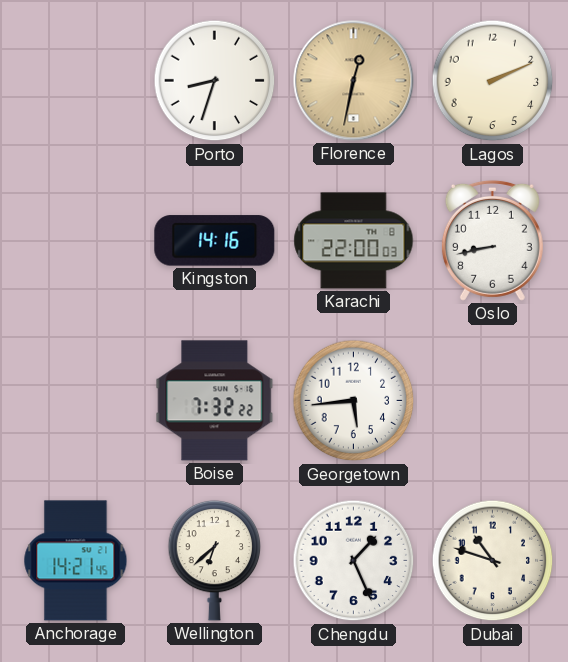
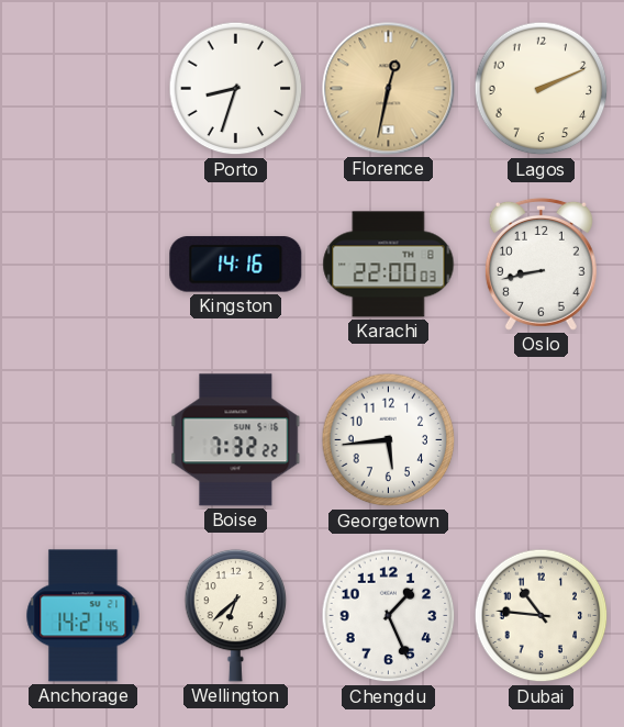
Dubai: 10:48 -> 10:46 (542, 616)
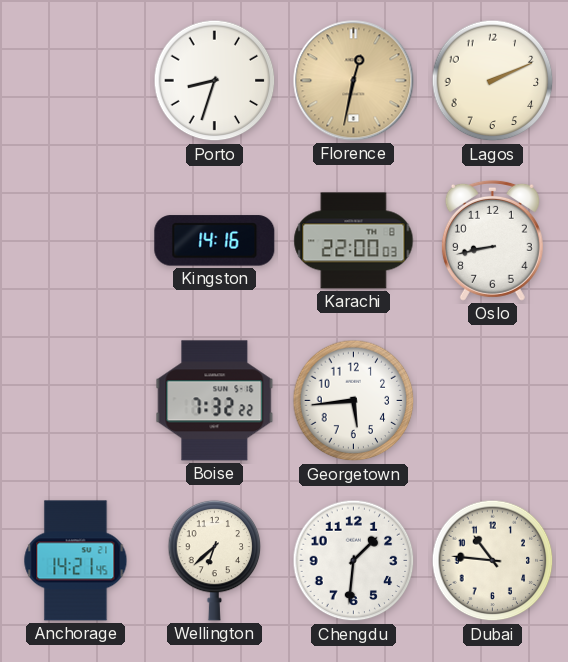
Chengdu: 1:26 -> 1:31 (354, 561)
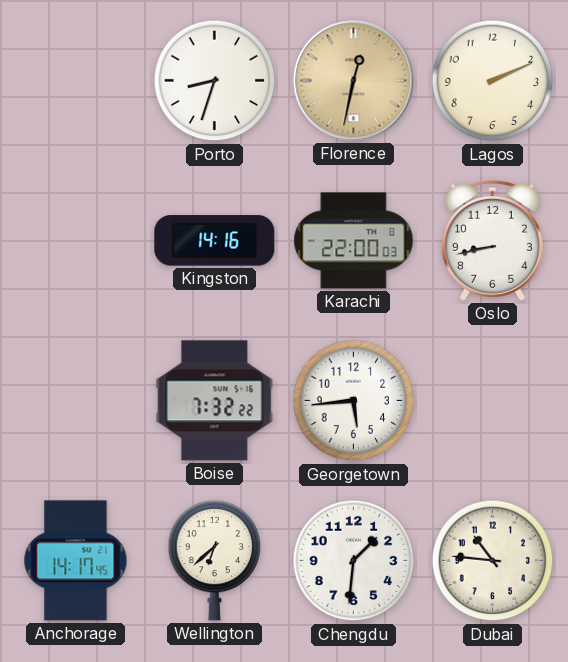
Anchorage: 14:21 -> 14:17 (76, 561)
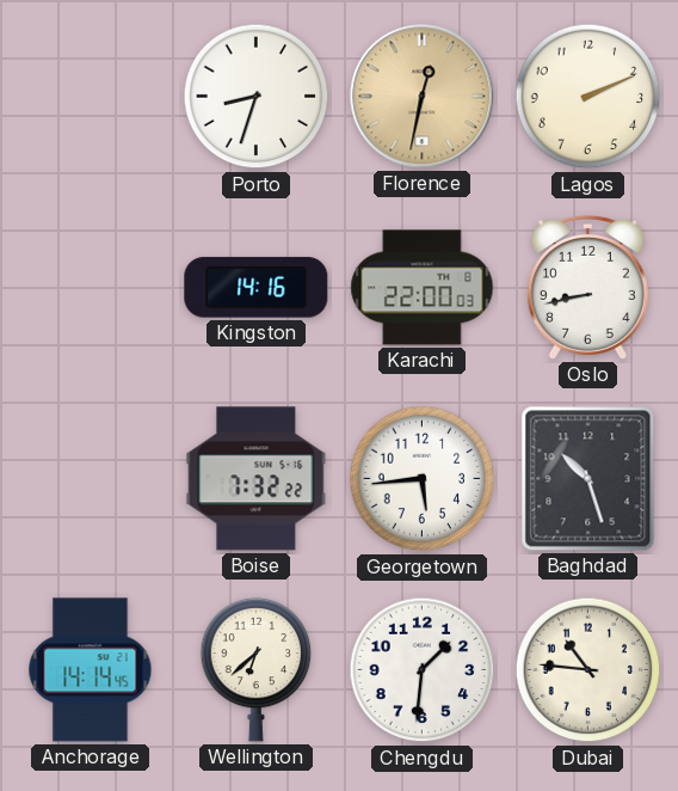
Baghdad: none -> 10:27 (588, 479)
Anchorage: 14:17 -> 14:14 (91, 670)
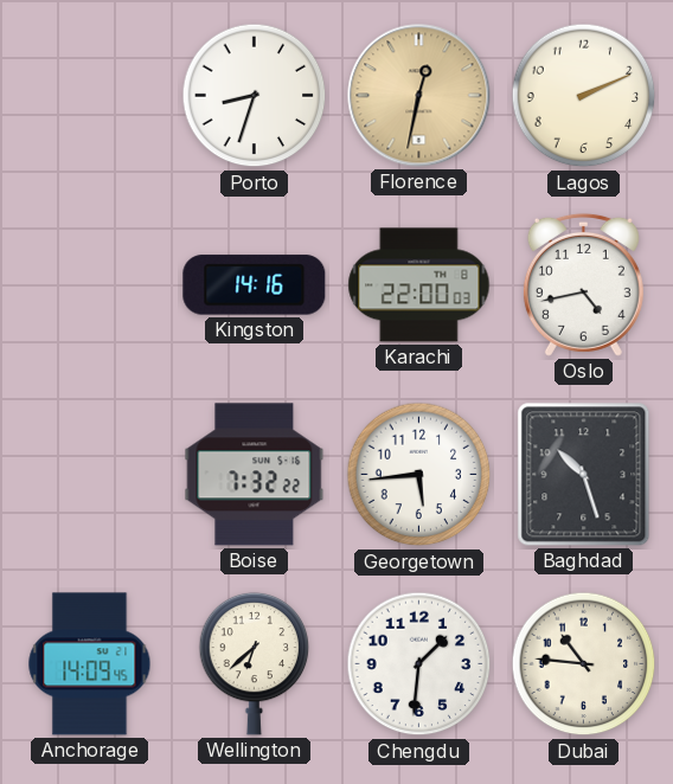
Oslo: 8:43 -> 4:43 (583, 284)
Anchorage: 14:14 -> 14:09 (90, 664)
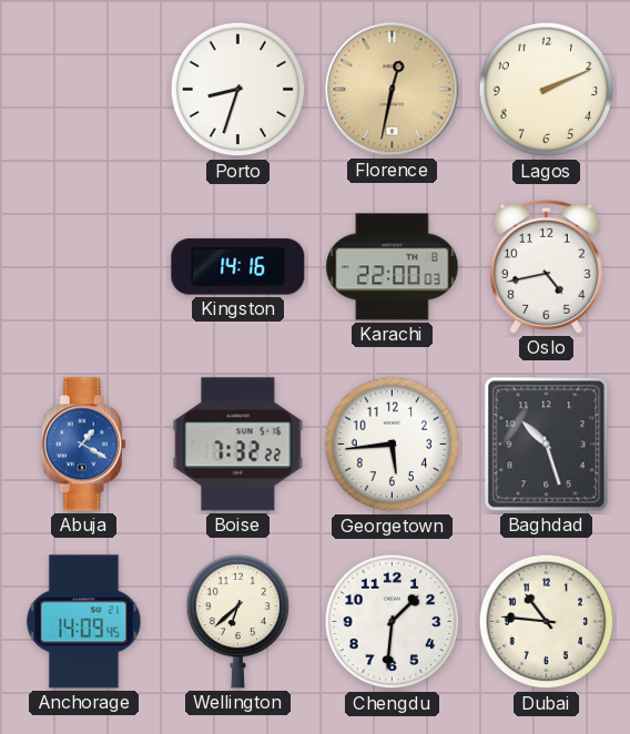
Abuja: none -> 1:20 (83, 445)
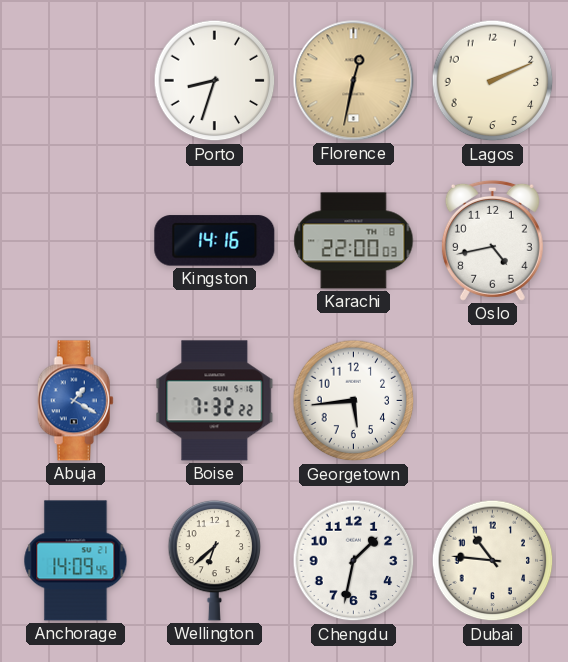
Baghdad: 10:27 -> none (547, 445)
Chengdu: 1:31 -> 1:32 (354, 561)
